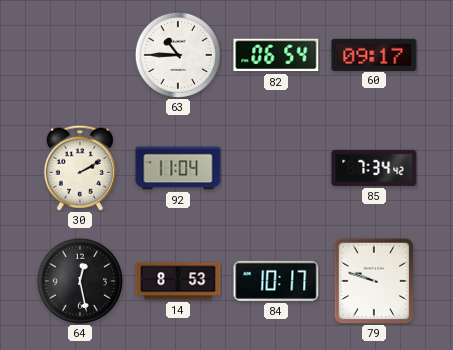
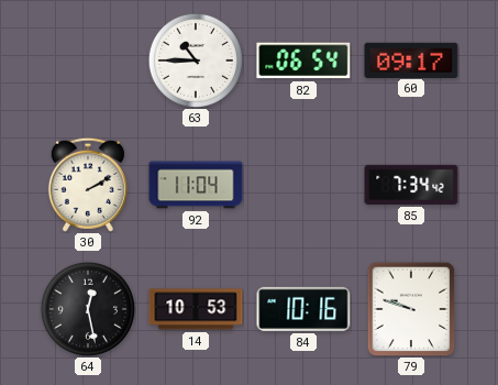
14: 8:53 -> 10:53 (196, 309)
84: 10:17 -> 10:16 (303, 309)
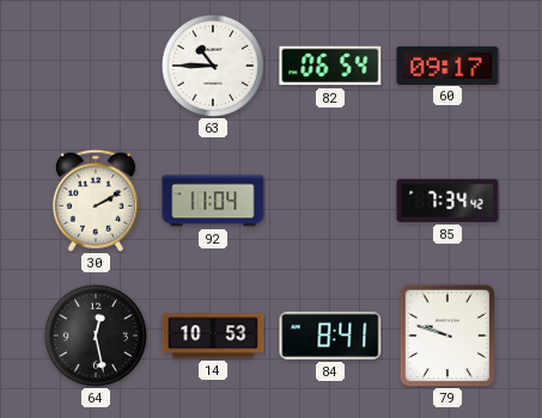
84: 10:16 -> 8:41 (330, 336)
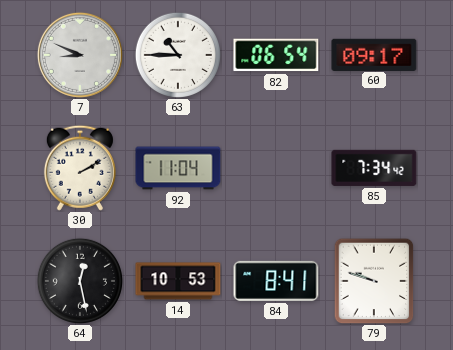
7: none -> 8:49 (80, 55)
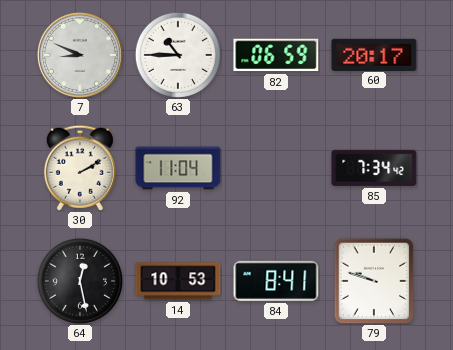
82: 06:54 -> 06:59 (276, 55)
60: 09:17 -> 20:17 (374, 54)
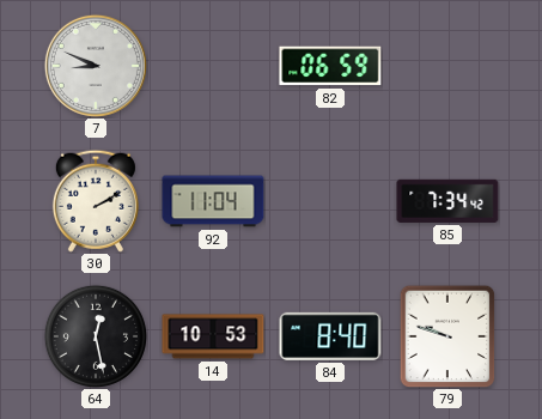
63: 10:45 -> none (178, 55)
60: 20:17 -> none (374, 54)
84: 8:41 -> 8:40 (330, 336)
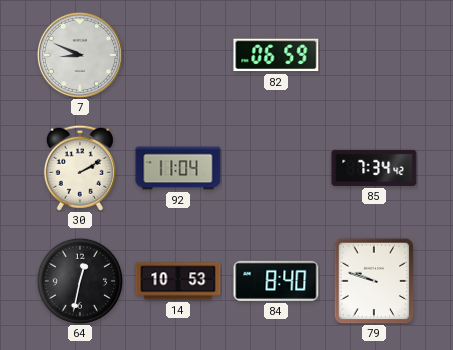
64: 12:28 -> 12:32 (80, 281)
